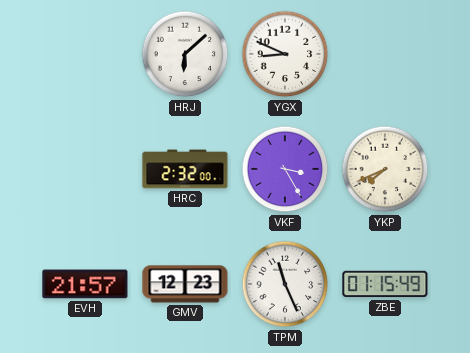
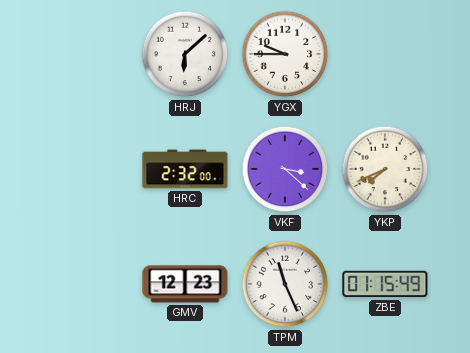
YGX: 8:49 -> 9:45 (285, 54)
VKF: 3:25 -> 3:22 (285, 169)
EVH: 21:57 -> none (85, 284)
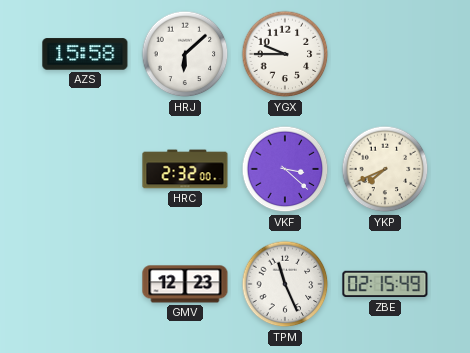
AZS: none -> 15:58 (85, 54)
ZBE: 01:15 -> 02:15 (385, 284)
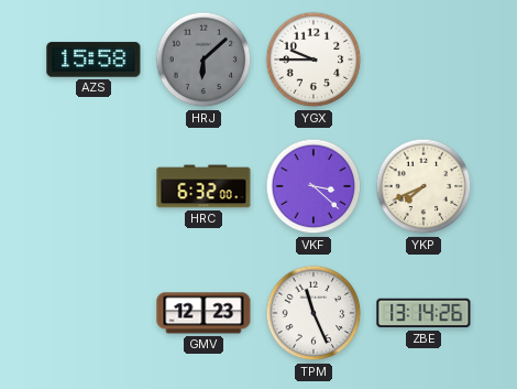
HRJ dial: white -> grey (204, 60)
HRC: 2:32 -> 6:32 (204, 186)
ZBE: 02:15 -> 13:14 (424, 313)
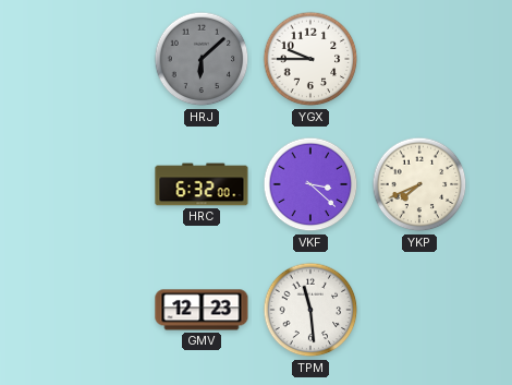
AZS: 15:58 -> none (94, 60)
TPM: 11:26 -> 11:29 (310, 310)
ZBE: 13:14 -> none (424, 313)
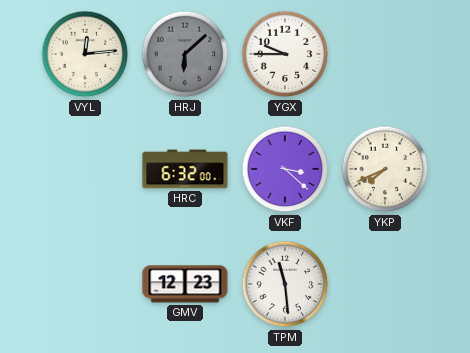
VYL: none -> 12:14 (85, 54)
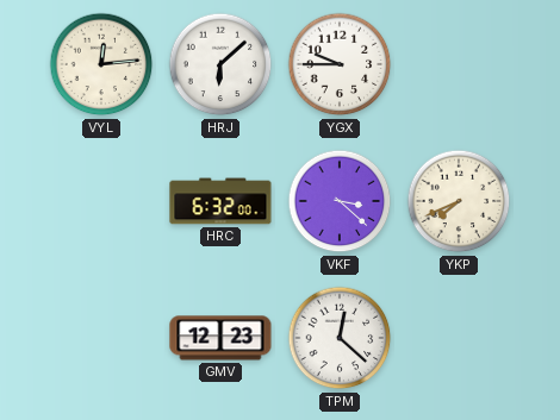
HRJ dial: grey -> white (220, 64)
TPM: 11:29 -> 12:22 (340, 338)
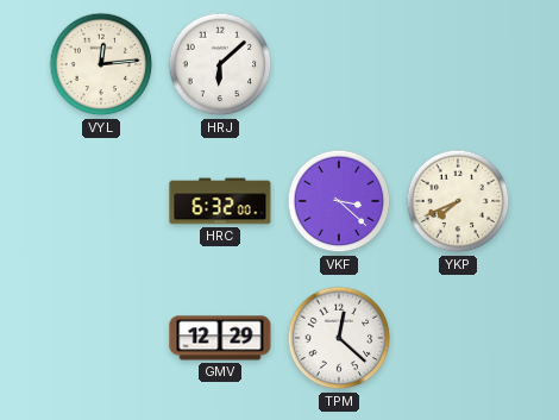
YGX: 9:45 -> none (340, 64)
GMV: 12:23 -> 12:29 (220, 338)
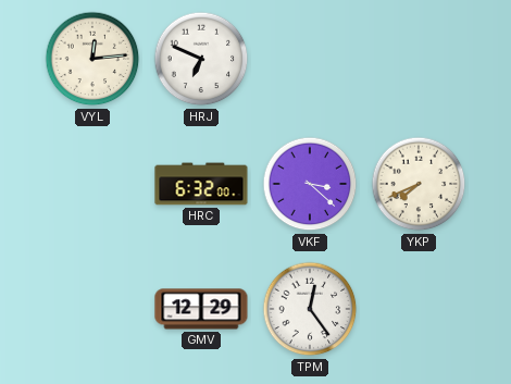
HRJ: 6:08 -> 6:49 (201, 59)
TPM: 12:22 -> 12:24 (310, 309)
